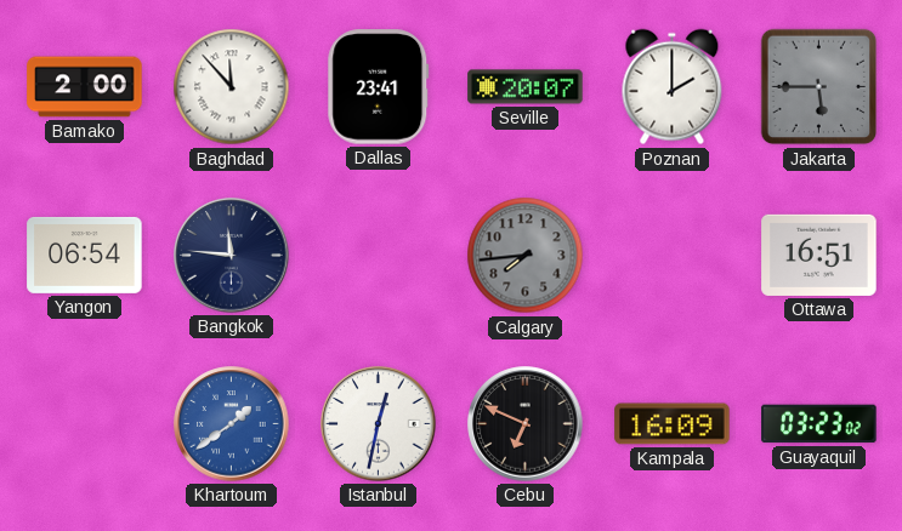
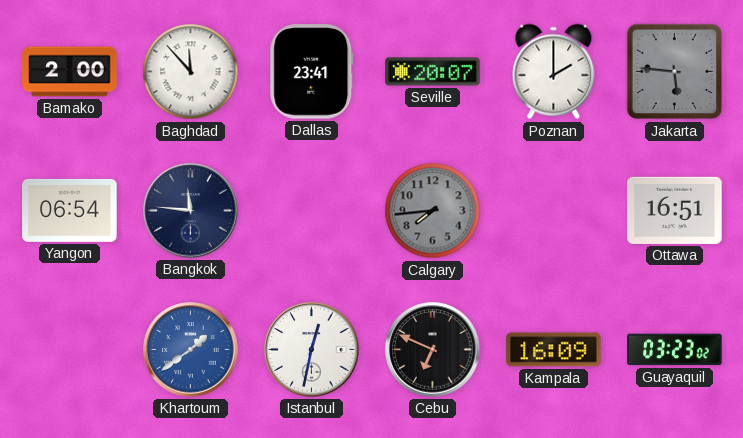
Jakarta: 5:45 -> 5:46 (675, 72)
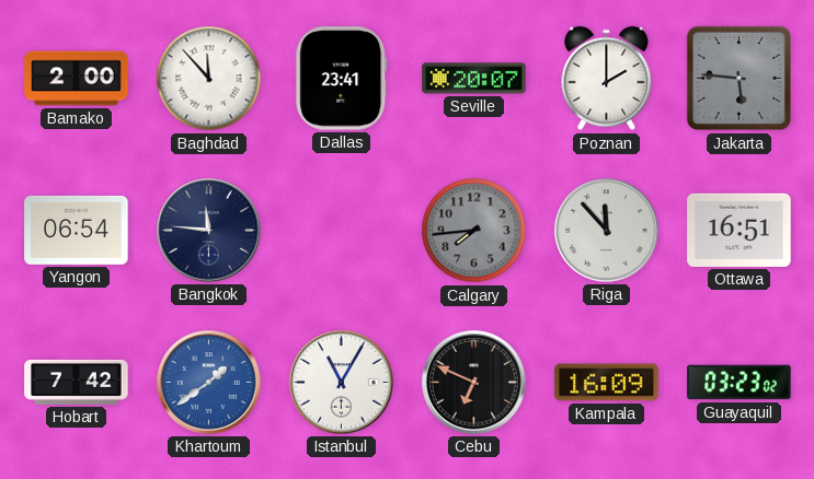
Riga: none -> 11:53 (607, 231)
Hobart: none -> 7:42 (77, 382)
Istanbul: 12:32 -> 11:05 (342, 383)
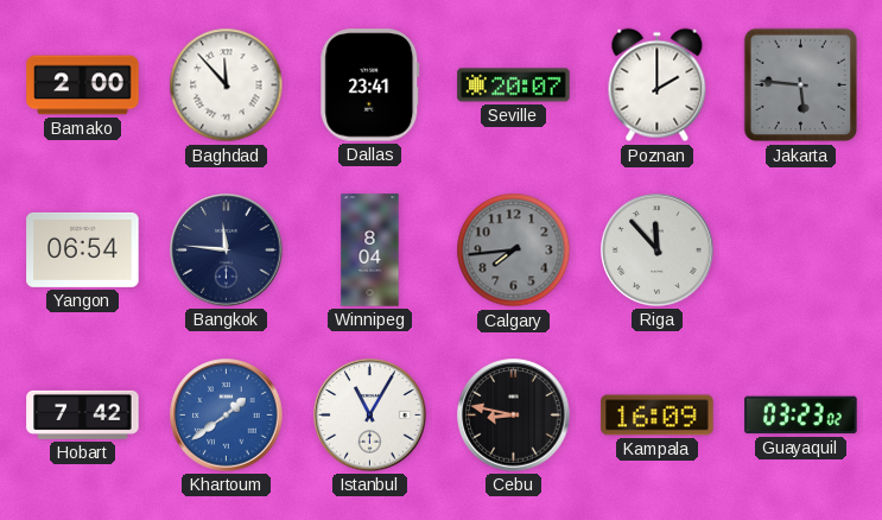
Winnipeg: none -> 8:04 (370, 251)
Ottawa: 16:51 -> none (740, 230)
Cebu: 6:49 -> 8:47 (514, 416)
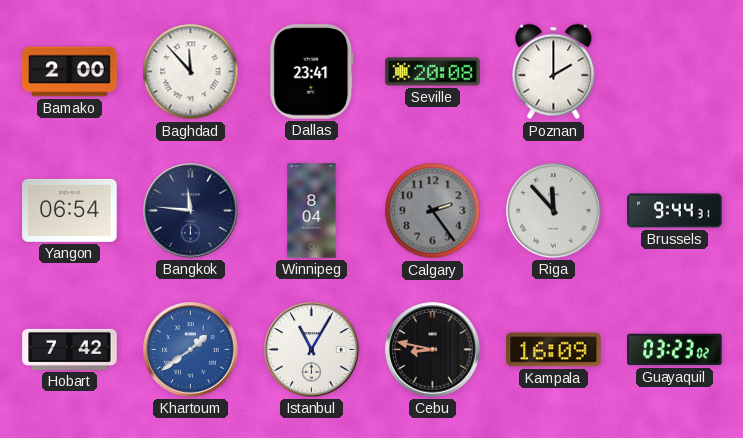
Seville: 20:07 -> 20:08 (433, 72)
Jakarta: 5:46 -> none (801, 85)
Calgary: 7:44 -> 2:24 (433, 211)
Brussels: none -> 9:44 (675, 211)
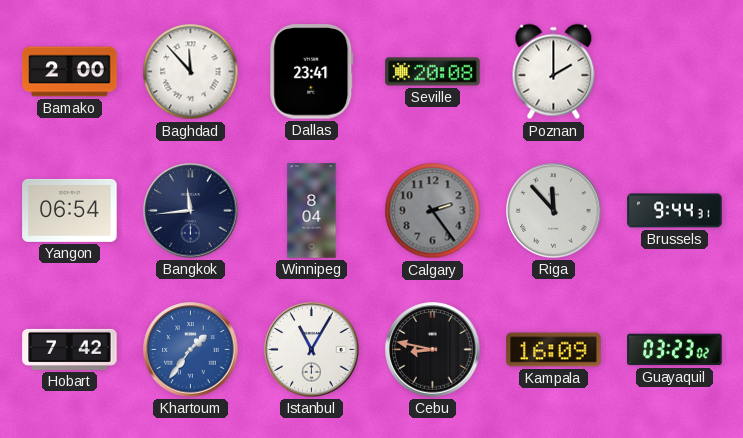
Bangkok: 11:46 -> 11:44 (191, 211)
Khartoum: 1:39 -> 1:36 (191, 350)
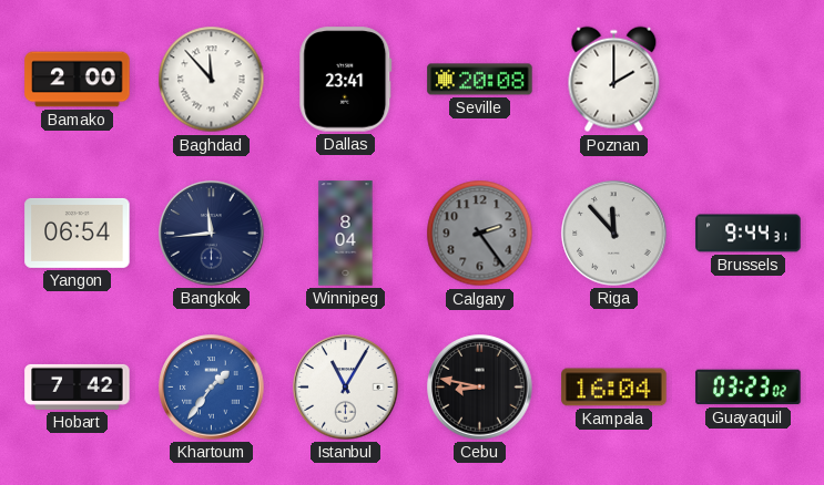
Kampala: 16:09 -> 16:04 (614, 388)
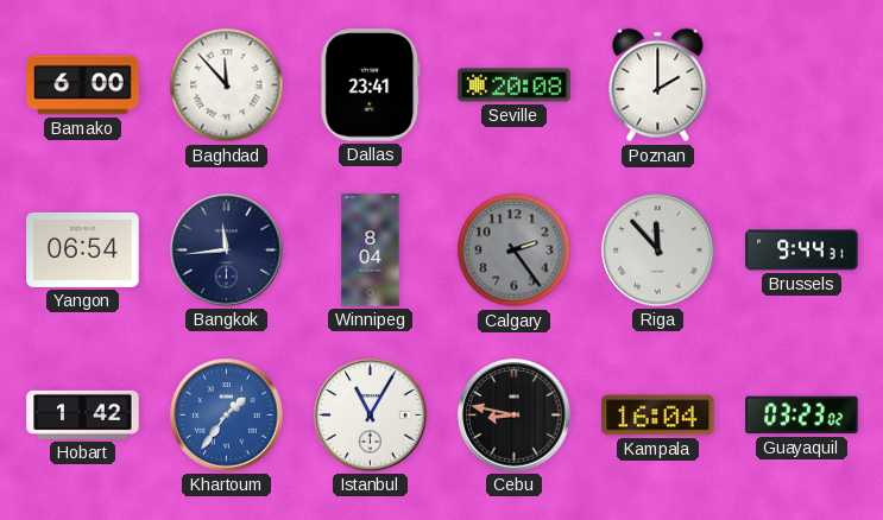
Bamako: 2:00 -> 6:00 (83, 85)
Hobart: 7:42 -> 1:42 (83, 414)
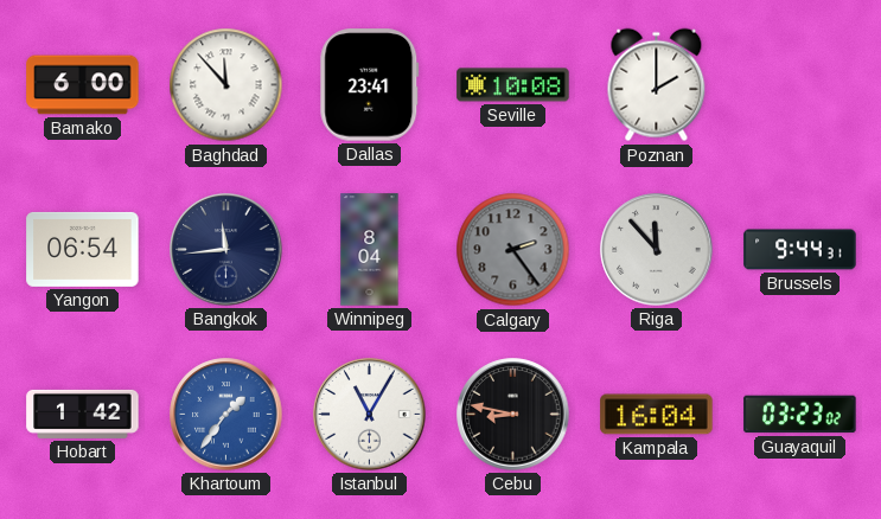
Seville: 20:08 -> 10:08 (513, 85)
